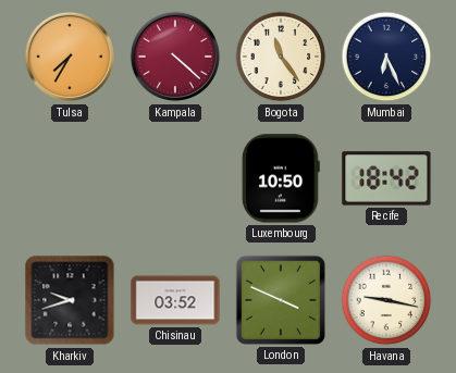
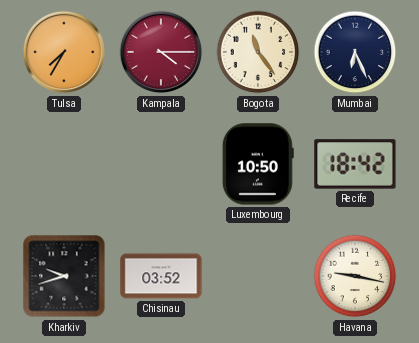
Kampala: 4:22 -> 4:15 (161, 52)
London: 3:49 -> none (281, 300)
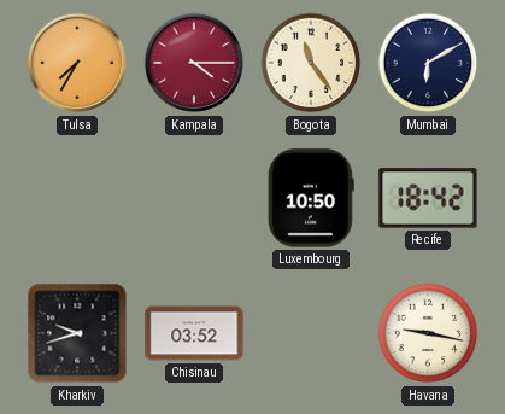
Mumbai: 6:26 -> 6:10 (428, 63)
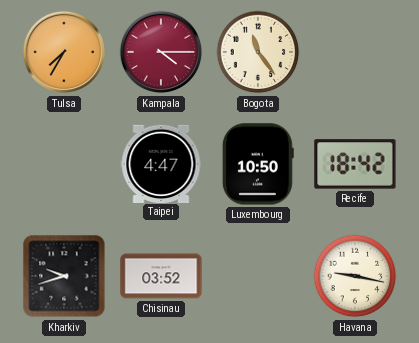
Mumbai: 6:10 -> none (428, 63)
Taipei: none -> 4:47 (161, 163)
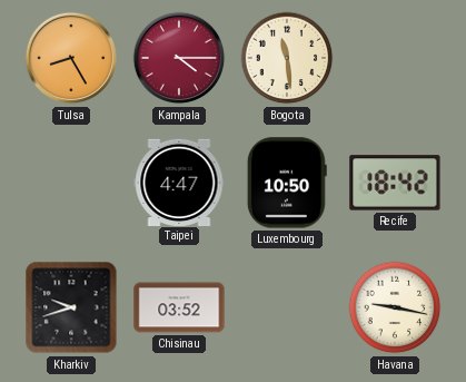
Tulsa: 7:35 -> 8:25 (71, 58)
Bogota: 11:24 -> 11:29 (287, 58)
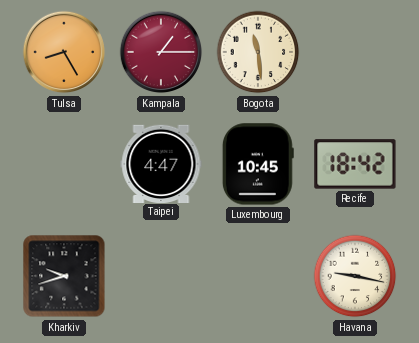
Kampala: 4:15 -> 1:15 (161, 52)
Luxembourg: 10:50 -> 10:45 (258, 164)
Chisinau: 03:52 -> none (179, 307)
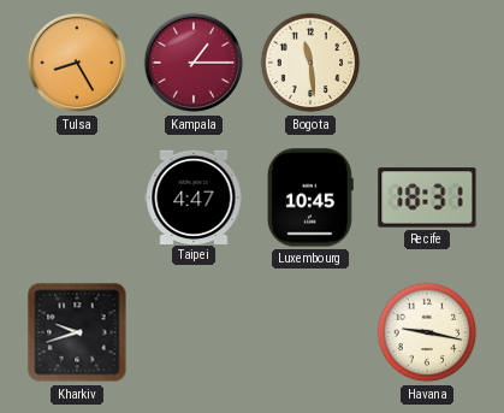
Recife: 18:42 -> 18:31 (427, 197)
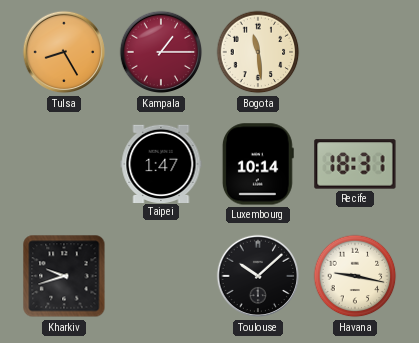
Taipei: 4:47 -> 1:47 (161, 163)
Luxembourg: 10:45 -> 10:14 (258, 164)
Toulouse: none -> 10:08 (258, 276)
